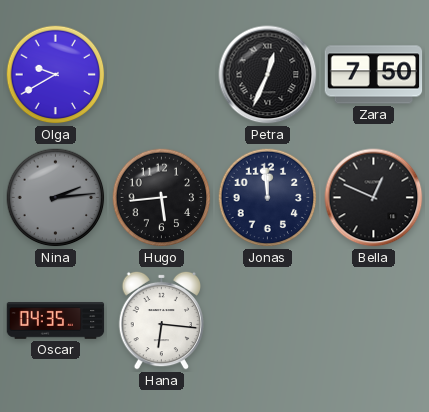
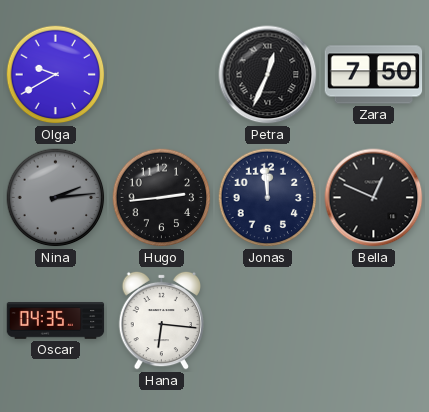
Hugo: 5:44 -> 2:44 (162, 198)
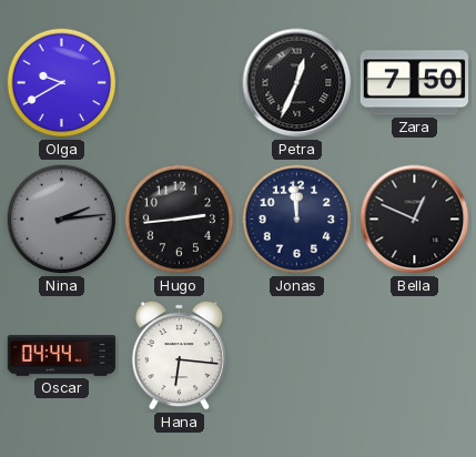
Oscar: 04:35 -> 04:44 (62, 356)
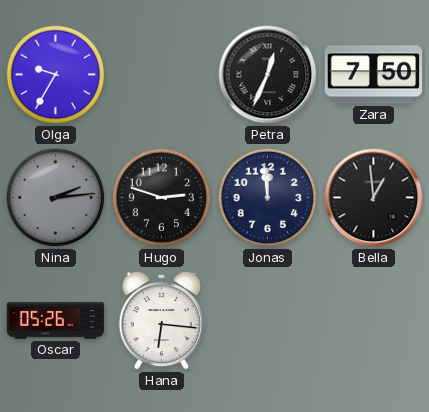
Olga: 9:40 -> 9:35 (56, 75)
Hugo: 2:44 -> 2:48 (162, 198)
Bella: 12:49 -> 12:59 (374, 198)
Oscar: 04:44 -> 05:26 (56, 321)
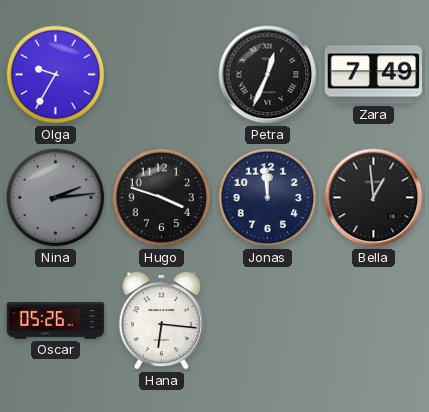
Zara: 7:50 -> 7:49 (374, 75)
Hugo: 2:48 -> 3:48 (162, 198)
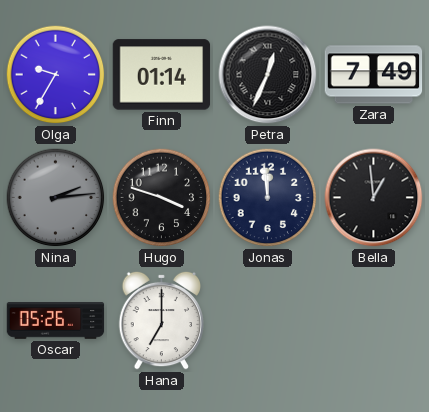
Finn: none -> 01:14 (162, 75)
Hana: 6:16 -> 7:00 (161, 320)
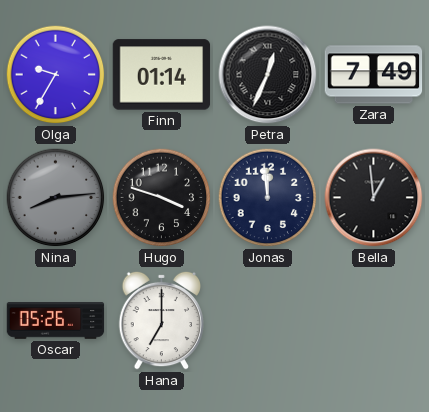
Nina: 2:14 -> 8:14 (56, 198)
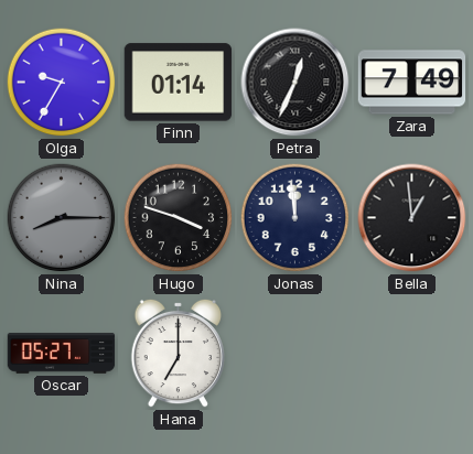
Nina: 8:14 -> 8:15 (62, 218)
Oscar: 05:26 -> 05:27 (62, 354)
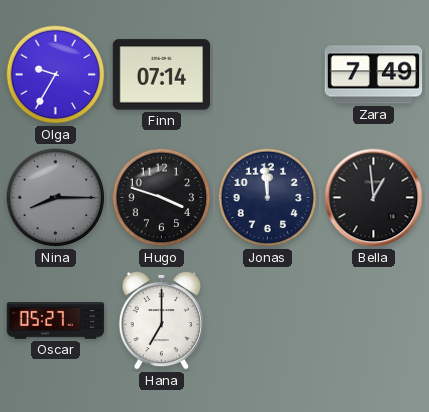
Finn: 01:14 -> 07:14 (162, 75)
Petra: 12:34 -> none (295, 83)
